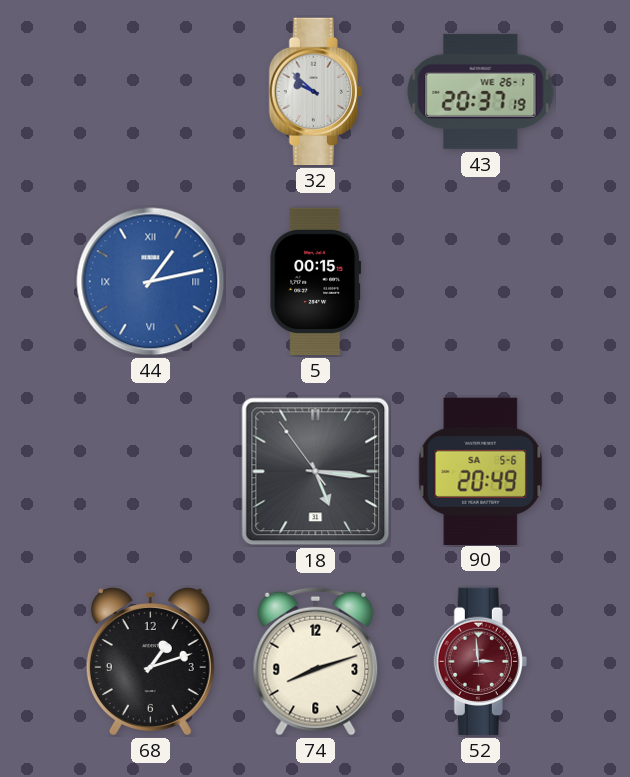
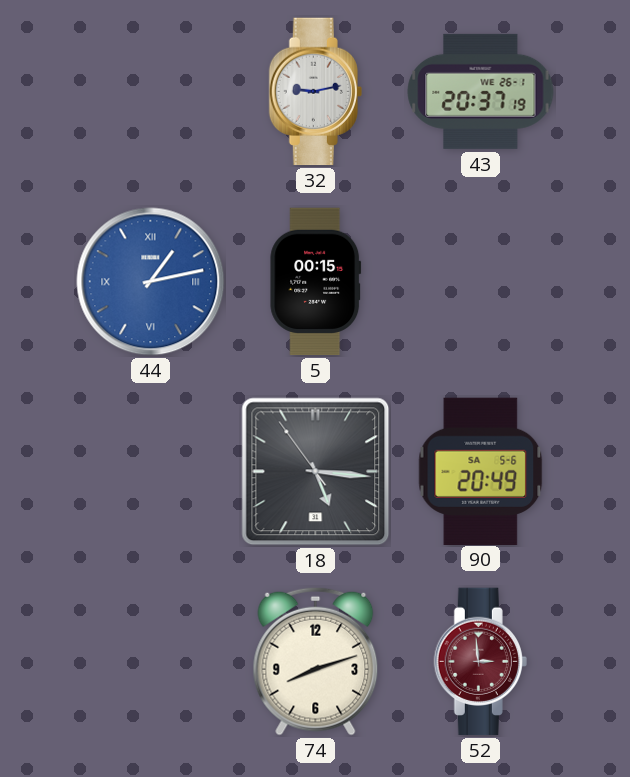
32: 9:52 -> 9:13 (315, 92)
68: 1:12 -> none (150, 662)
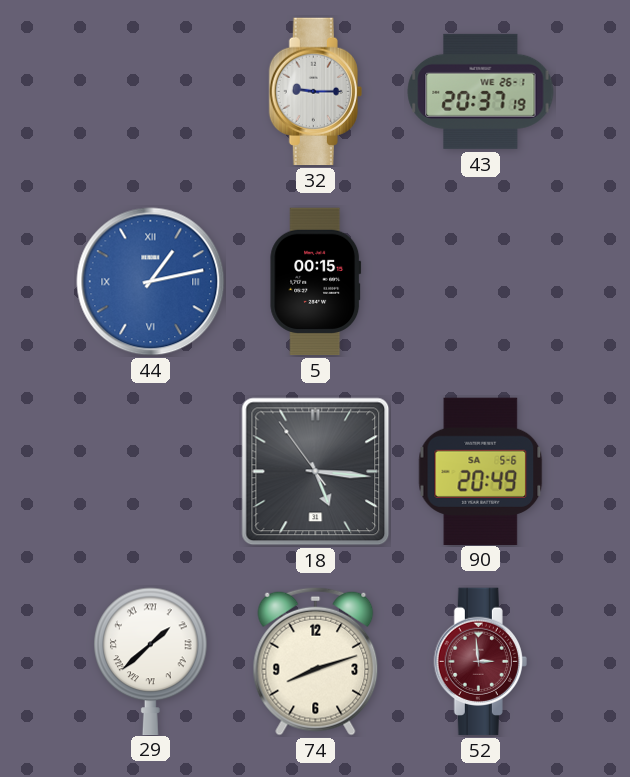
32: 9:13 -> 9:15 (315, 92)
29: none -> 1:38 (151, 661)
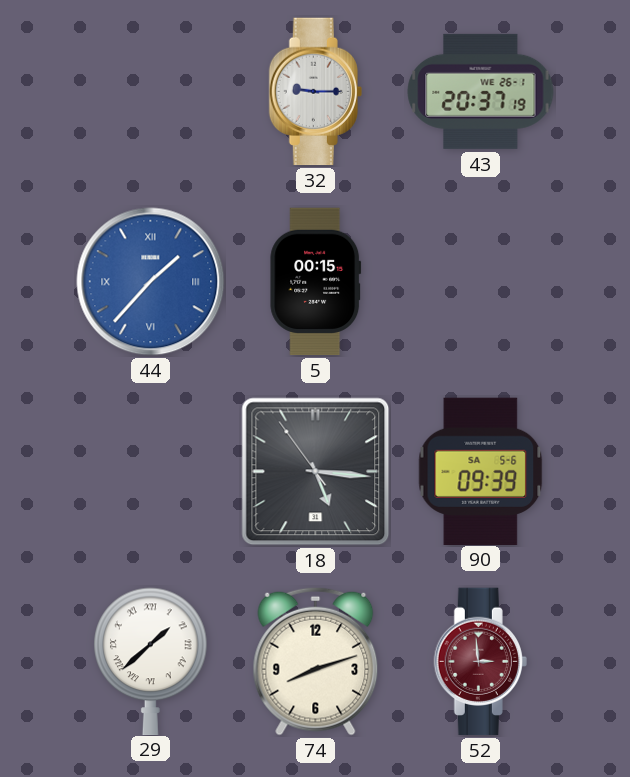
44: 1:13 -> 1:37 (151, 282)
90: 20:49 -> 09:39 (481, 471)
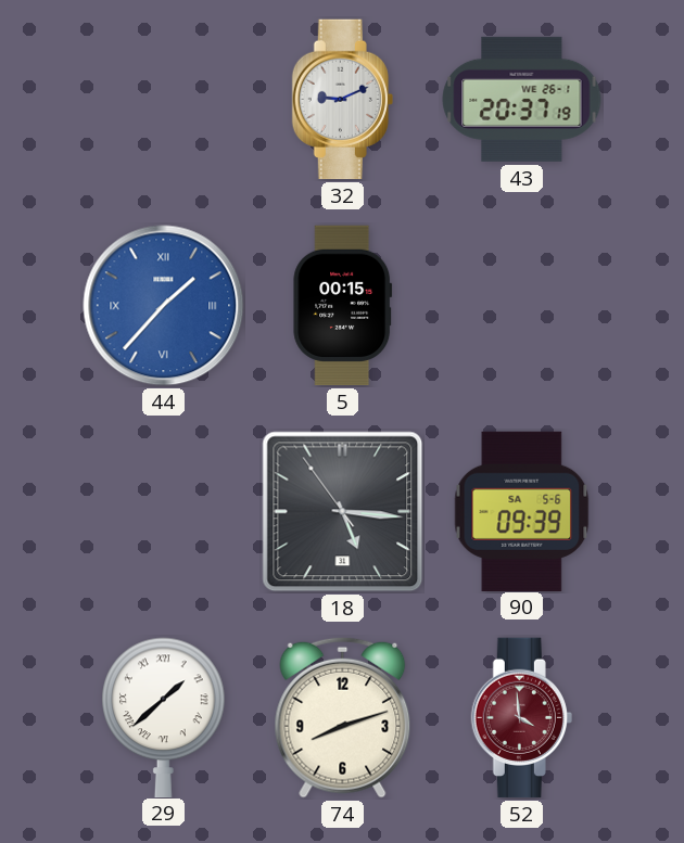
32: 9:15 -> 9:11 (342, 100)
52: 2:59 -> 3:59 (521, 718)
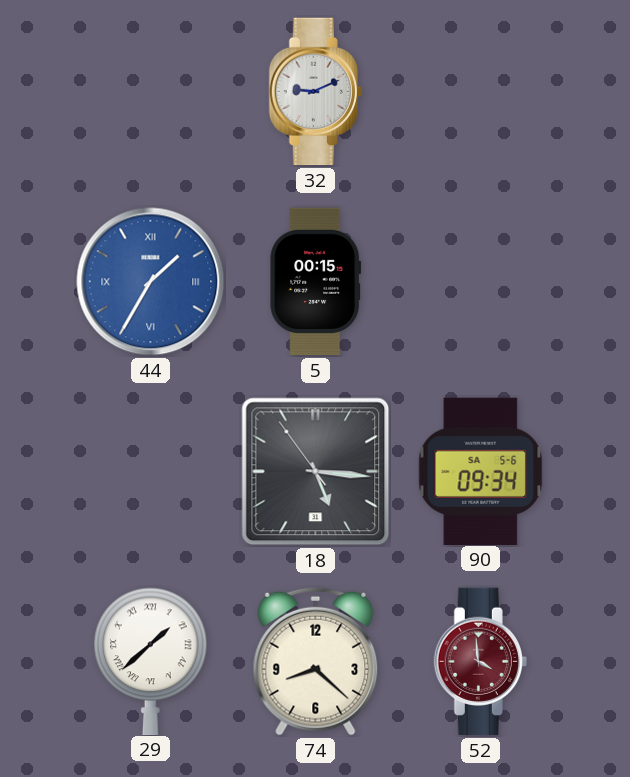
43: 20:37 -> none (522, 99)
44: 1:37 -> 1:35 (151, 282)
90: 09:39 -> 09:34 (481, 471)
74: 8:12 -> 8:22 (316, 661)
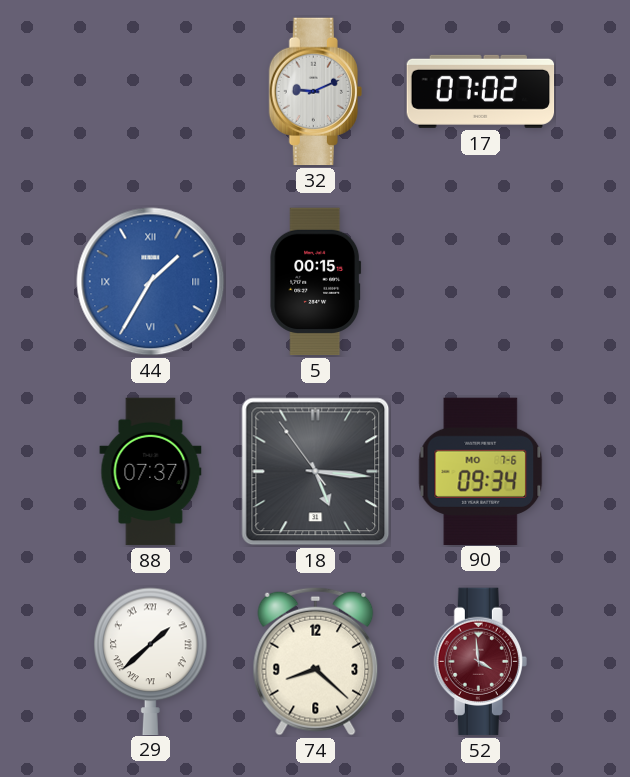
17: none -> 07:02 (481, 91)
88: none -> 07:37 (151, 472)
90 date: SA 5-6 -> MO 7-6 (481, 471)
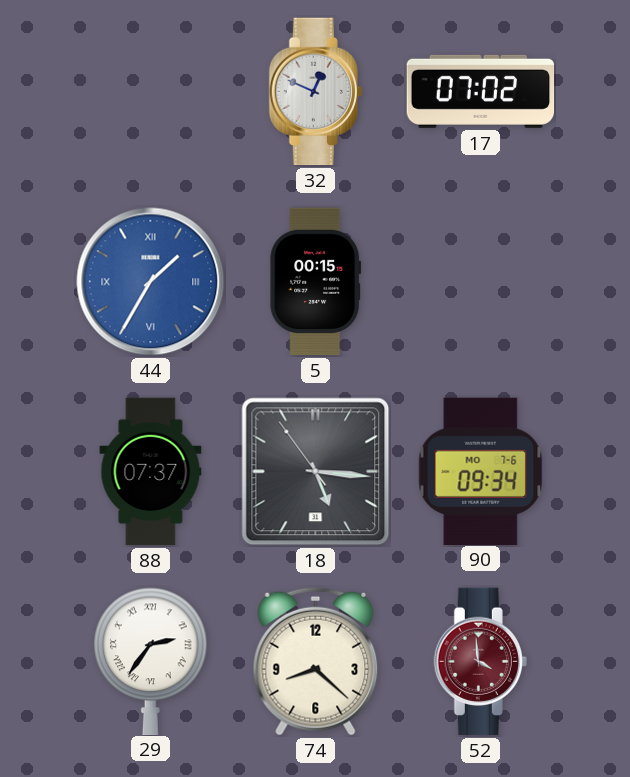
32: 9:11 -> 12:49 (315, 92)
29: 1:38 -> 2:36 (151, 661)
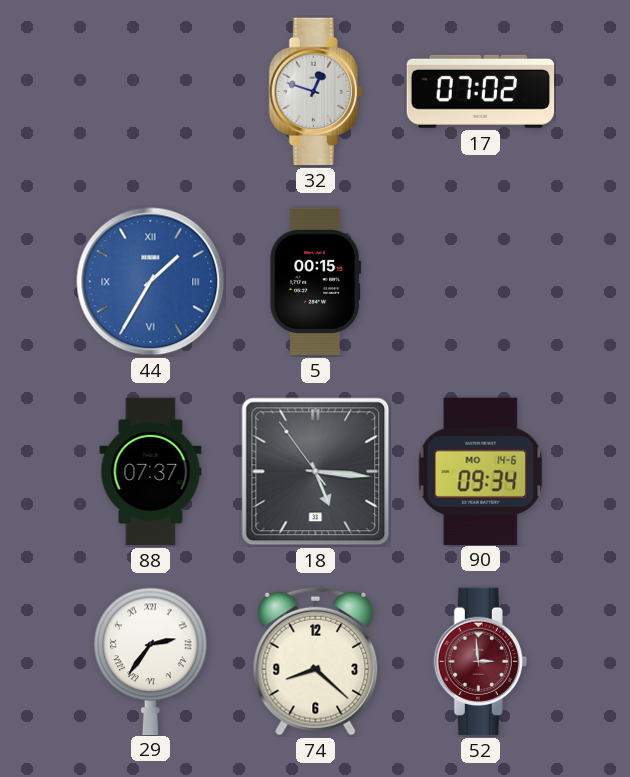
32: 12:49 -> 12:48 (315, 92)
90 date: MO 7-6 -> MO 14-6 (481, 471)
52: 3:59 -> 2:59 (480, 662)
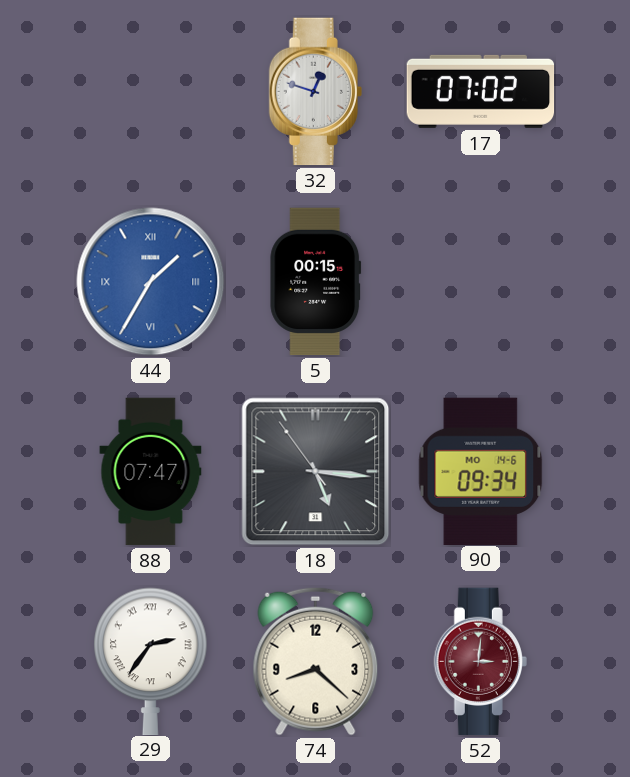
88: 07:37 -> 07:47 (151, 472)
52: 2:59 -> 3:01 (480, 662)
